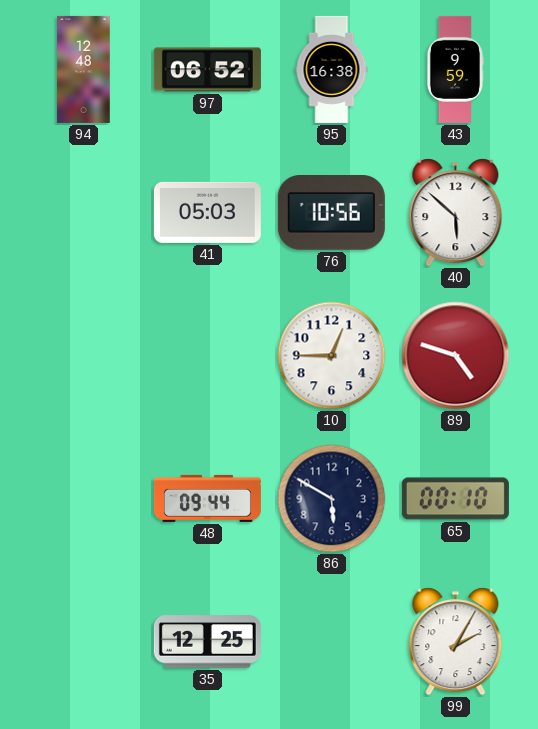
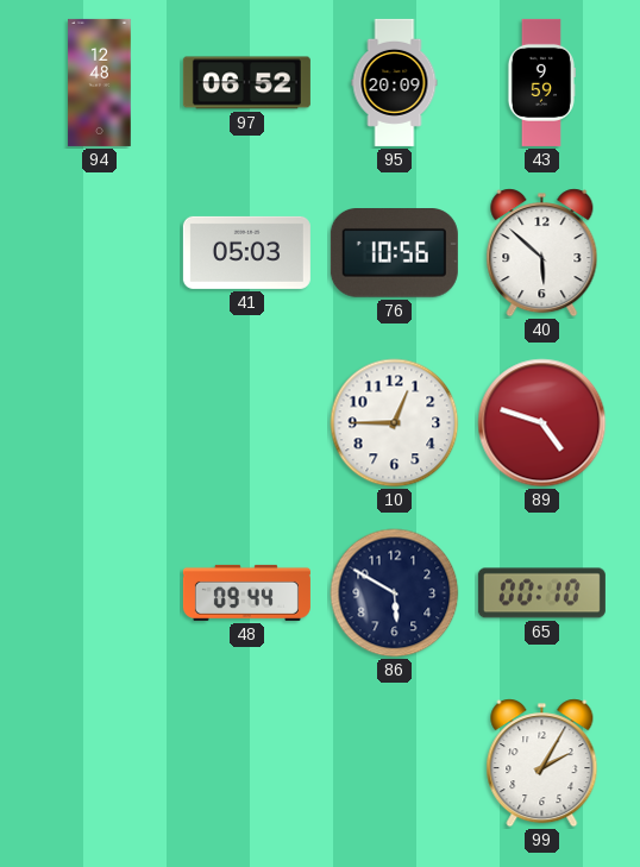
95: 16:38 -> 20:09 (395, 82)
35: 12:25 -> none (207, 642)
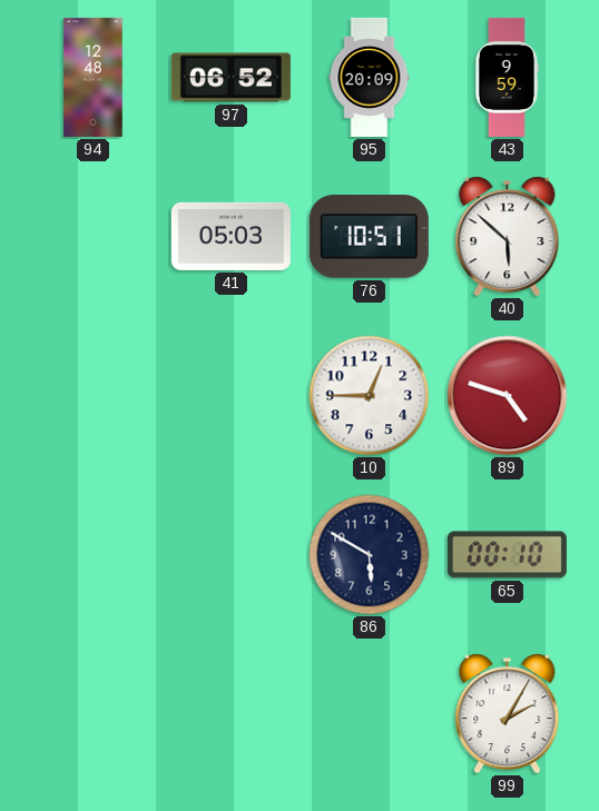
76: 10:56 -> 10:51 (369, 237)
48: 09:44 -> none (246, 592)
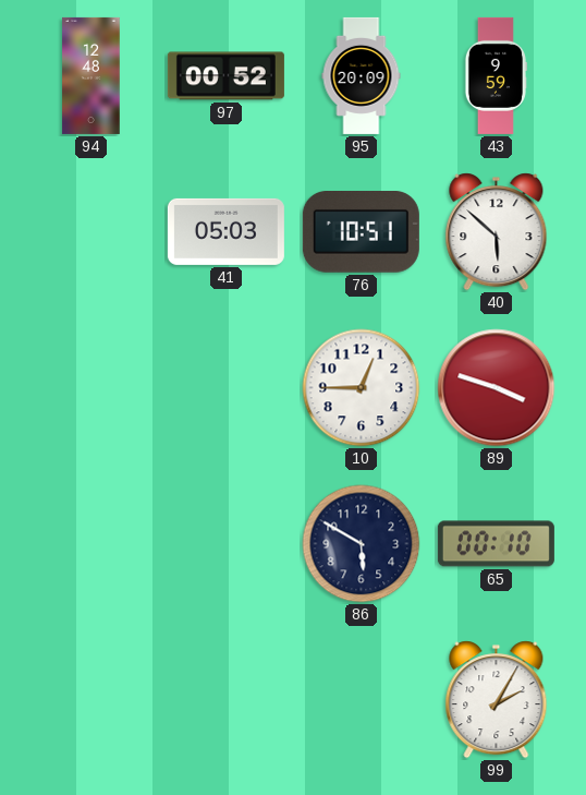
97: 06:52 -> 00:52 (225, 76)
89: 4:48 -> 3:48 (497, 388)
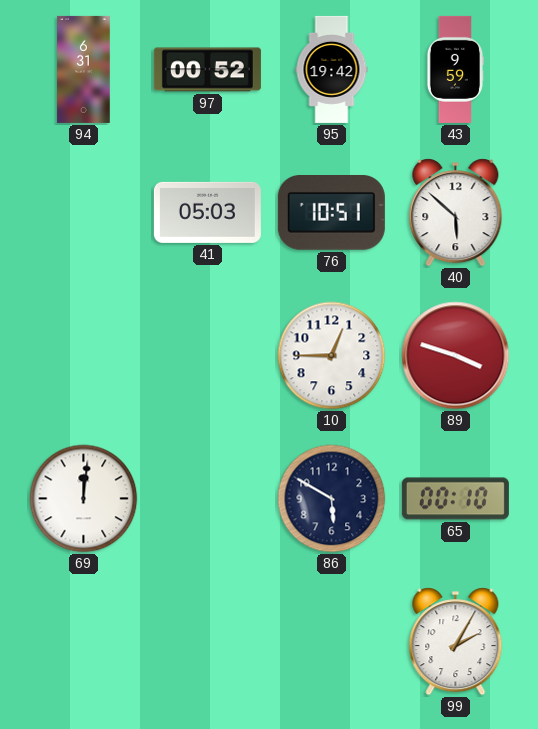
94: 12:48 -> 6:31 (84, 69)
95: 20:09 -> 19:42 (332, 69)
69: none -> 12:01 (84, 499)
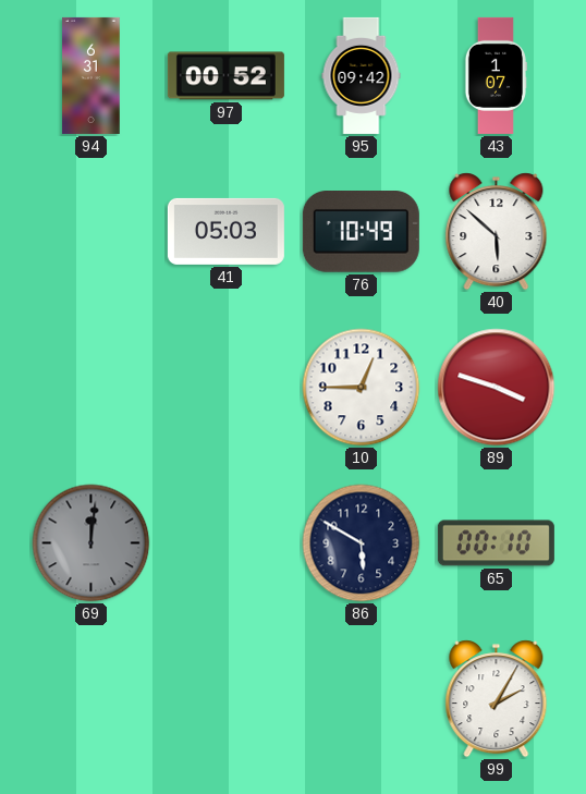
95: 19:42 -> 09:42 (362, 75)
43: 9:59 -> 1:07 (496, 75)
76: 10:51 -> 10:49 (361, 232)
69 dial: white -> grey (91, 543)
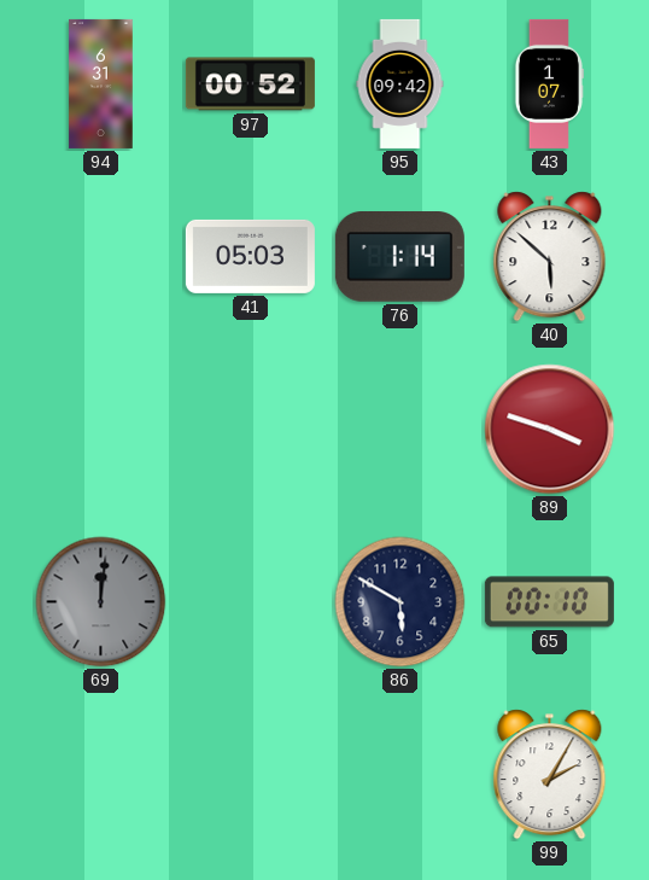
76: 10:49 -> 1:14 (399, 257)
10: 12:45 -> none (362, 388)
